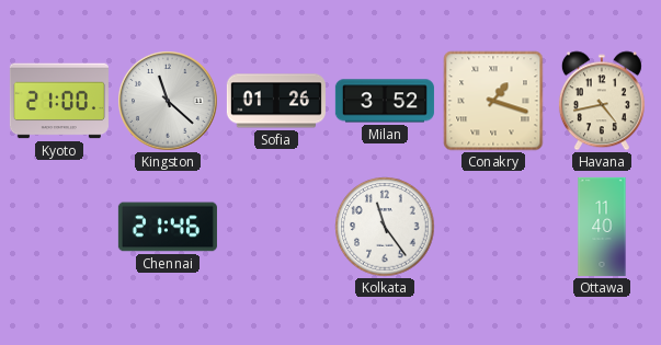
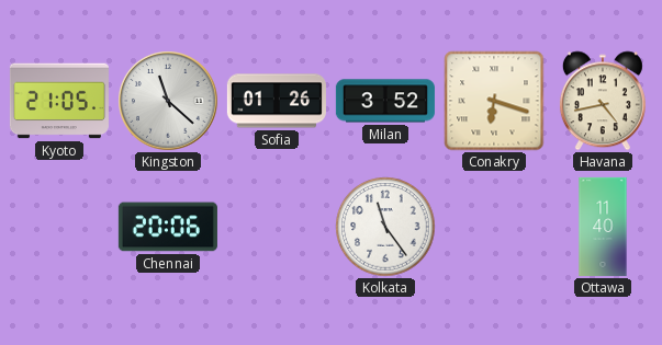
Kyoto: 21:00 -> 21:05 (59, 101)
Conakry: 1:18 -> 6:18 (494, 101)
Chennai: 21:46 -> 20:06 (168, 227)
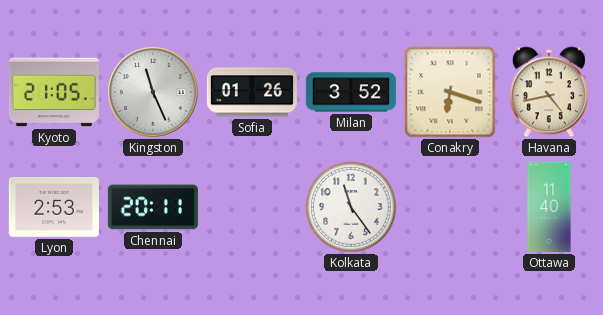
Kingston: 11:22 -> 11:26 (153, 92)
Lyon: none -> 2:53 (54, 207)
Chennai: 20:06 -> 20:11 (153, 207)
